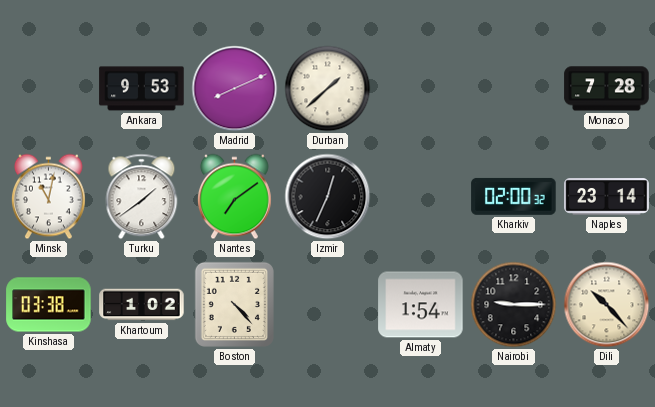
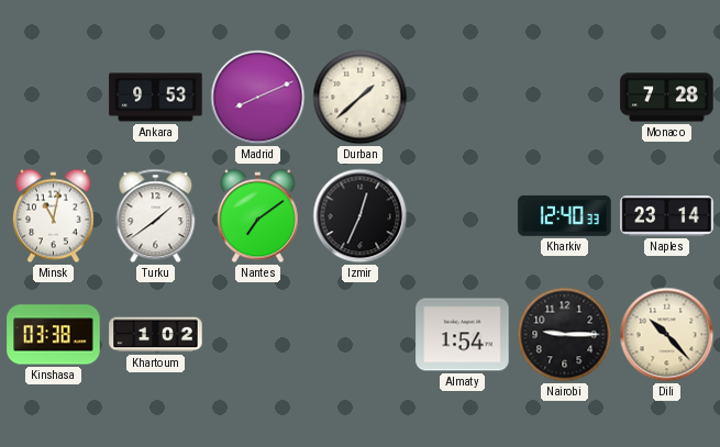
Kharkiv: 02:00 -> 12:40 (565, 215)
Boston: 4:23 -> none (234, 304)
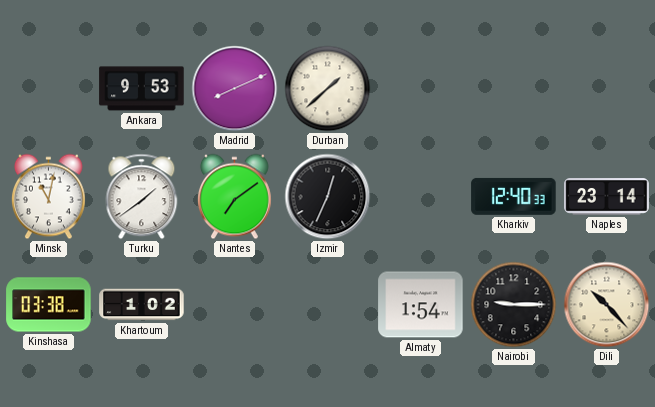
Monaco: 7:28 -> none (667, 98)
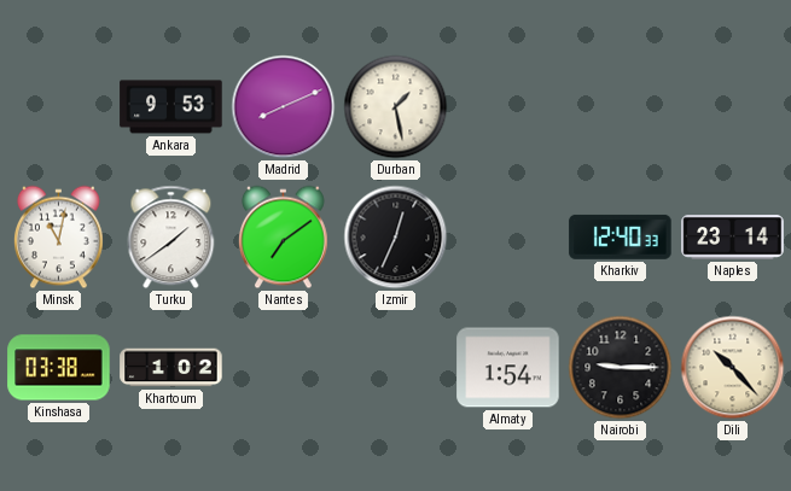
Durban: 1:38 -> 1:28 (396, 107)
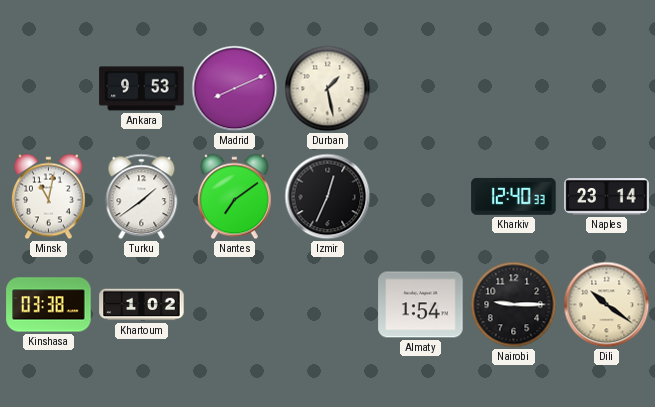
Dili: 10:23 -> 10:21 (607, 305)
